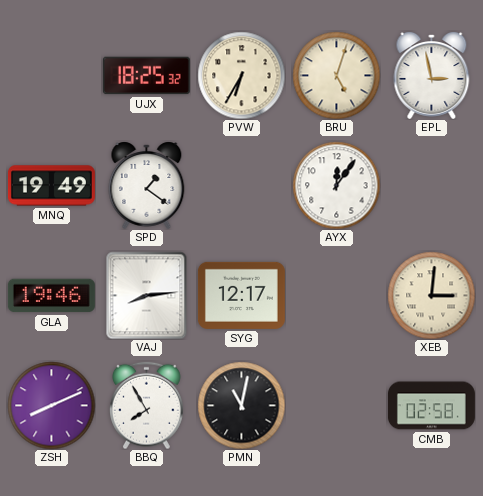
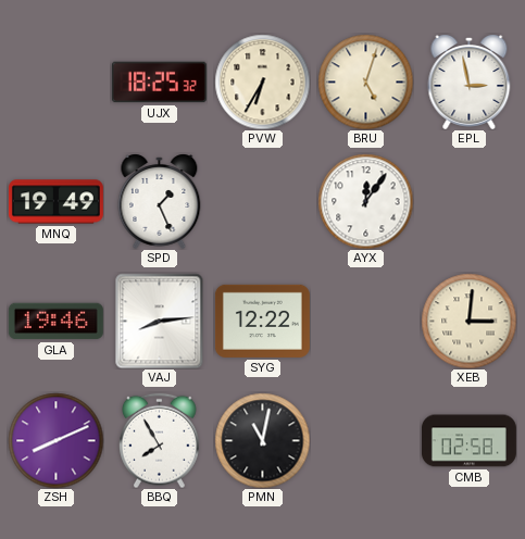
SPD: 1:21 -> 1:26 (160, 201)
SYG: 12:17 -> 12:22 (262, 321)
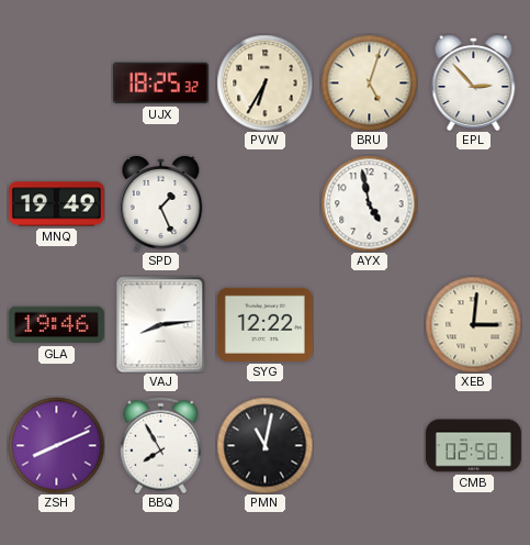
EPL: 2:58 -> 2:53 (474, 82)
AYX: 12:06 -> 4:58 (369, 203)
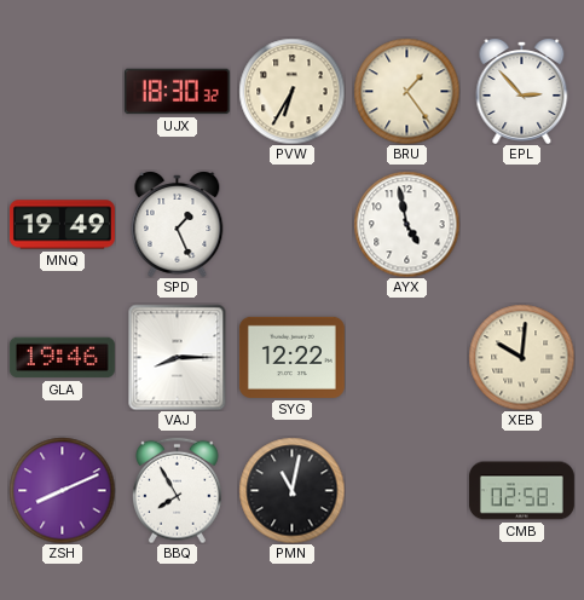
UJX: 18:25 -> 18:30 (177, 92)
BRU: 5:03 -> 1:24 (406, 91)
VAJ: 8:14 -> 8:15 (178, 357)
XEB: 3:01 -> 10:01 (521, 357)
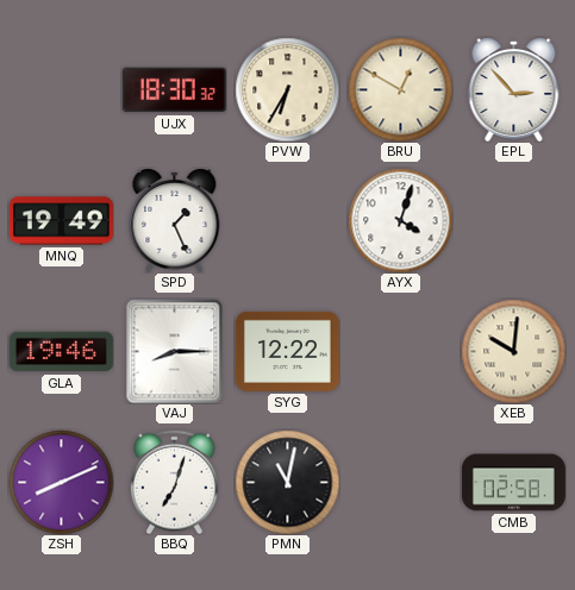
BRU: 1:24 -> 12:50 (400, 89)
AYX: 4:58 -> 4:03 (400, 220)
BBQ: 7:55 -> 7:03 (175, 482)
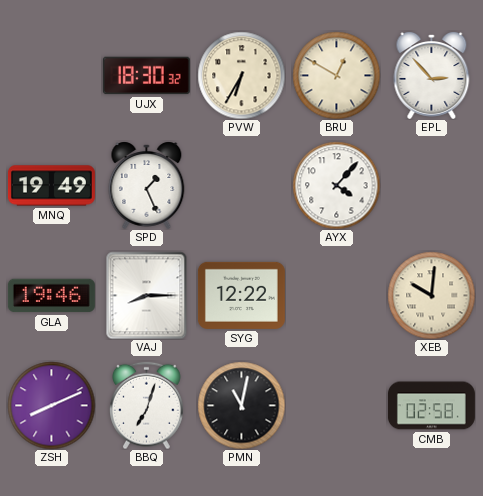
AYX: 4:03 -> 4:07 (336, 185)
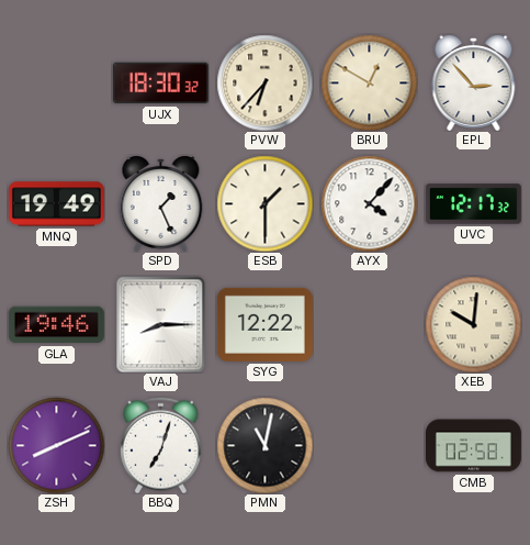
PVW: 6:35 -> 6:37 (264, 82)
ESB: none -> 1:30 (264, 203)
UVC: none -> 12:17 (473, 204)
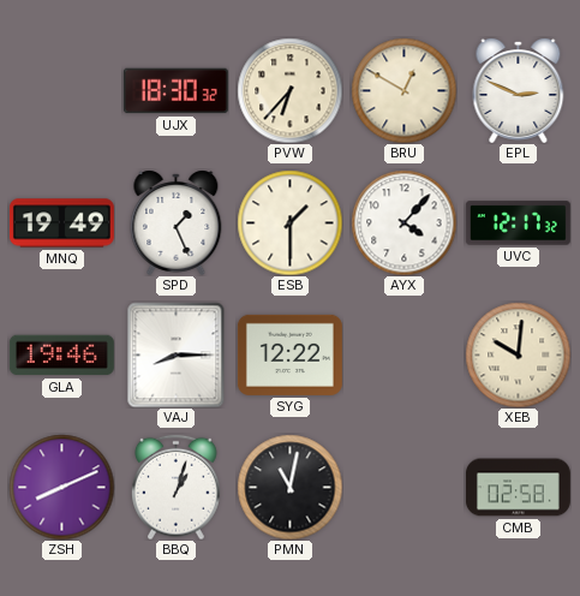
EPL: 2:53 -> 2:49 (519, 90)
BBQ: 7:03 -> 1:03 (177, 487)
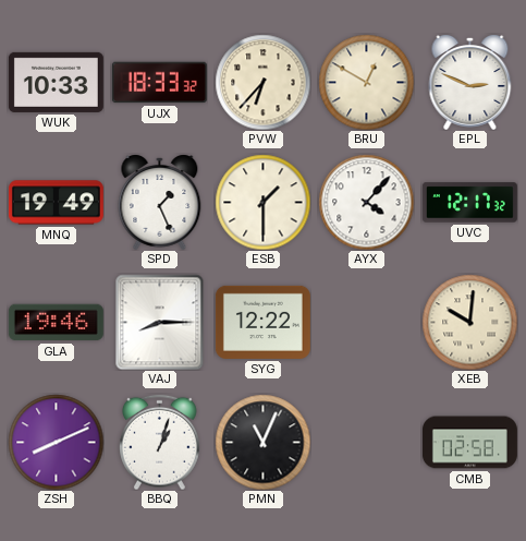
WUK: none -> 10:33 (56, 82)
UJX: 18:30 -> 18:33 (159, 83)
PMN: 11:02 -> 11:04 (262, 442)
